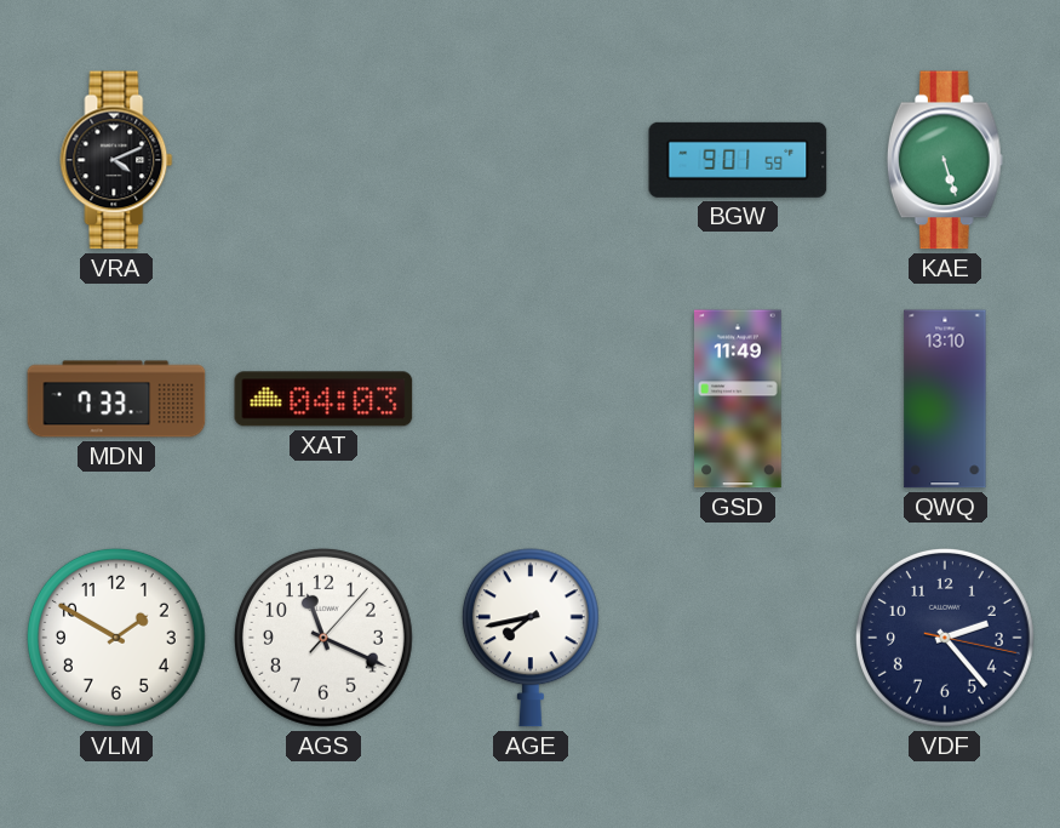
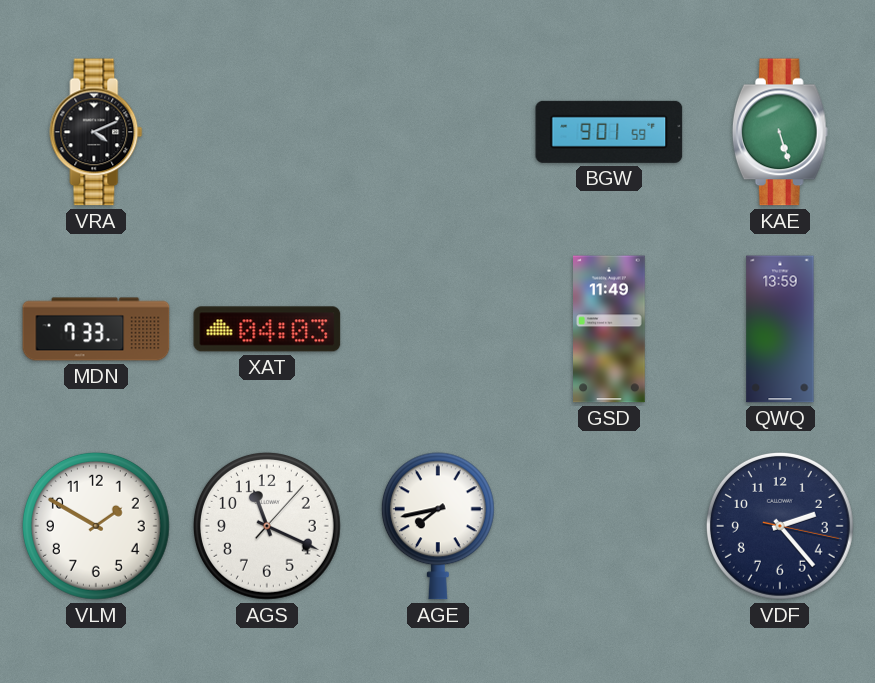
QWQ: 13:10 -> 13:59 (780, 329)
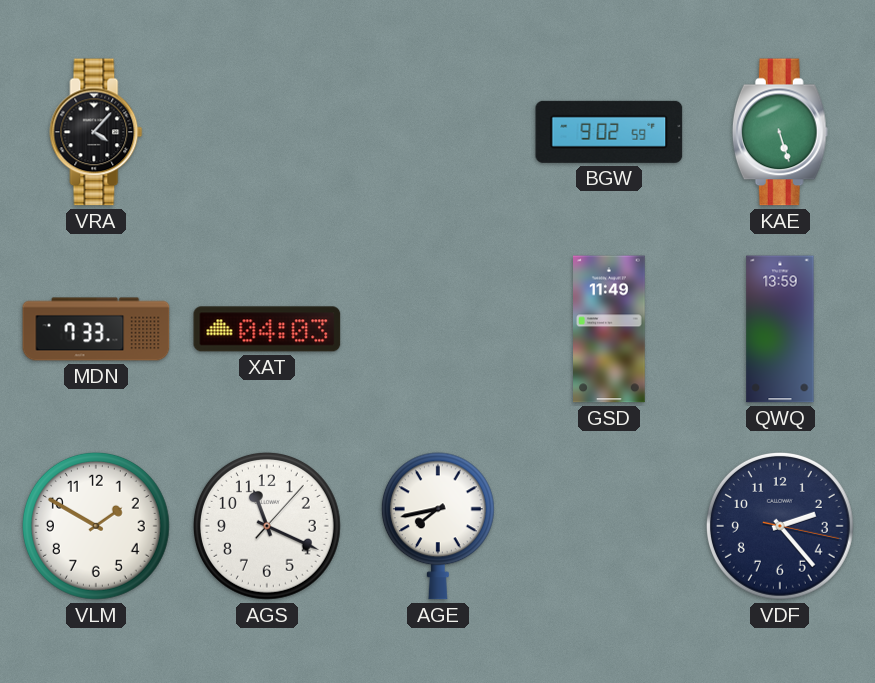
VRA: 4:11 -> 4:07 (96, 132)
BGW: 9:01 -> 9:02 (609, 132)
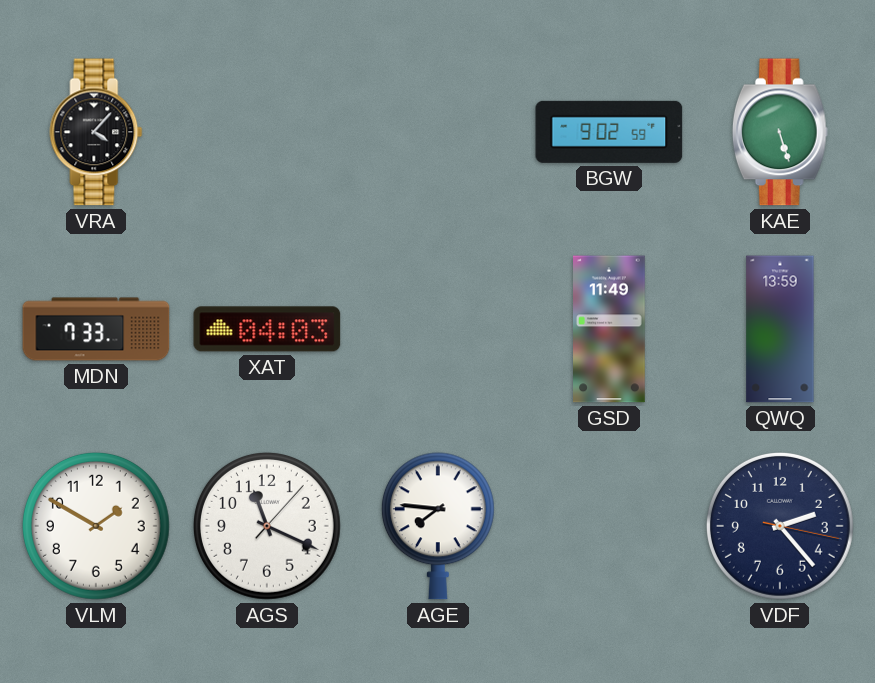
AGE: 7:43 -> 7:46 (438, 526)
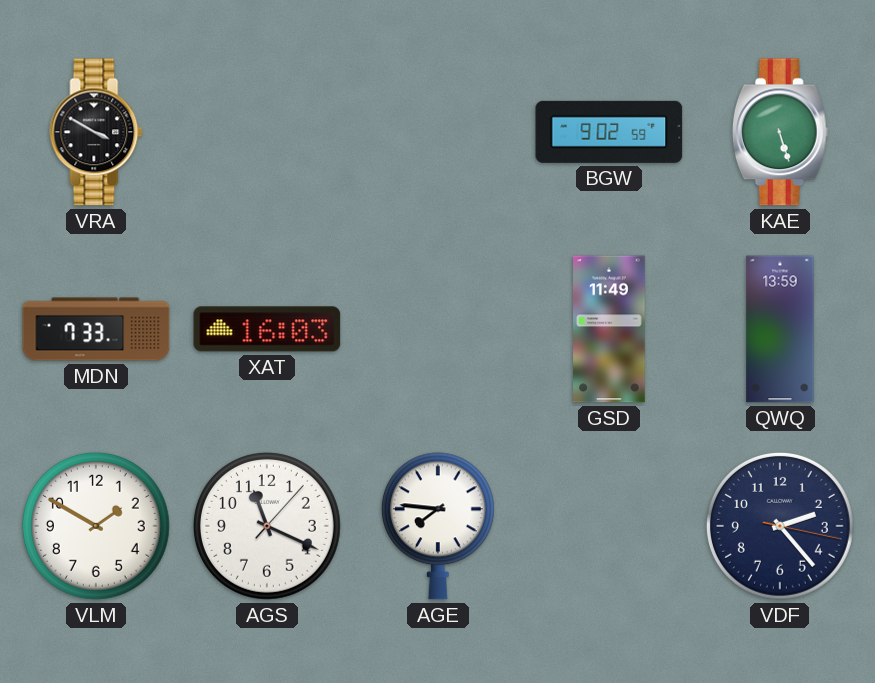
VRA: 4:07 -> 3:50 (96, 132)
XAT: 04:03 -> 16:03 (267, 329)
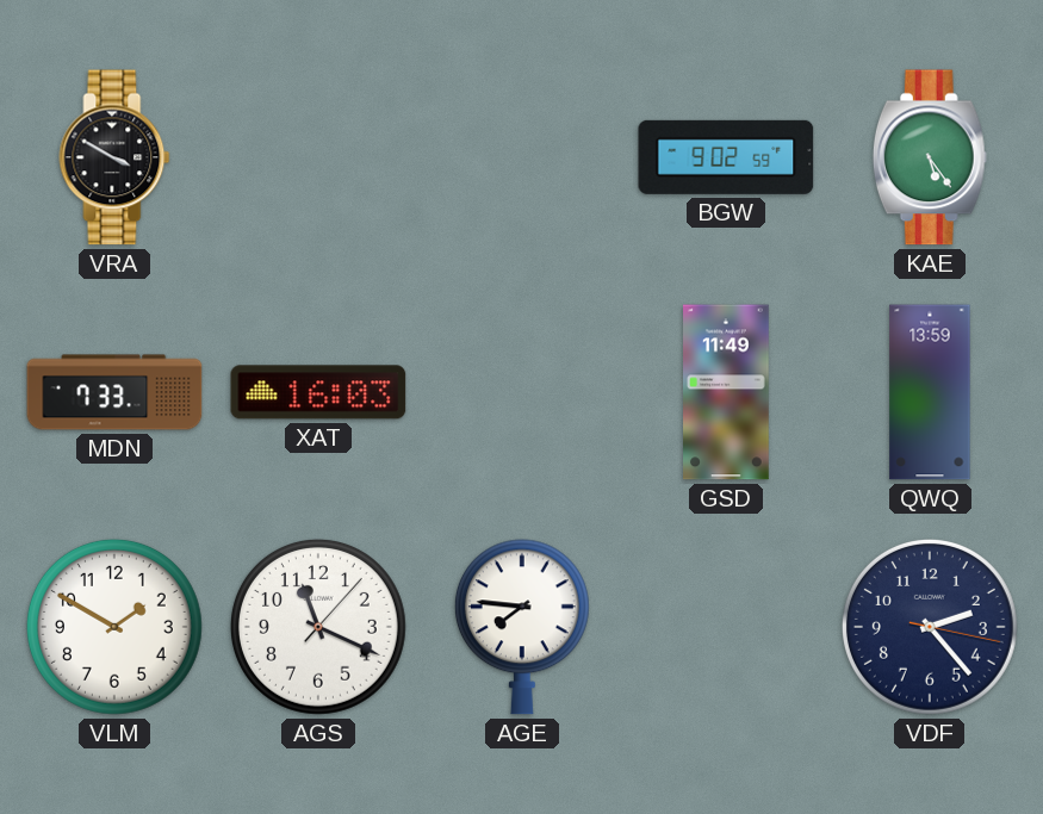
KAE: 5:27 -> 5:24 (930, 157)
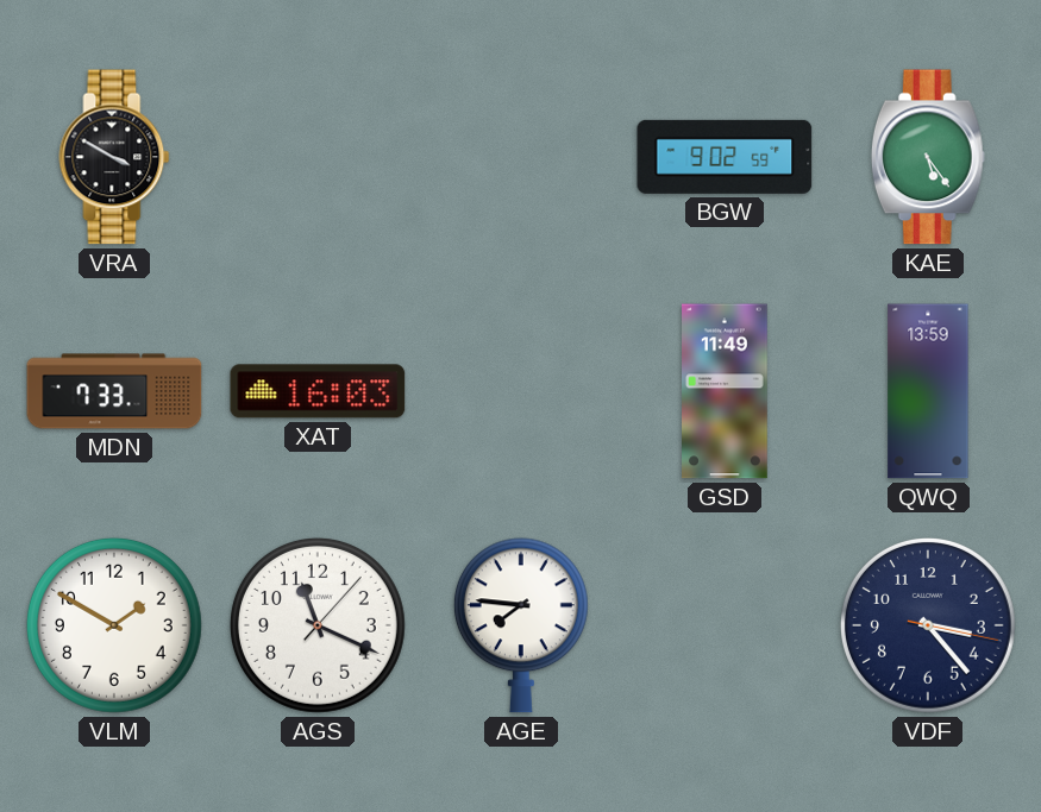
VDF: 2:23 -> 3:23 (928, 625)
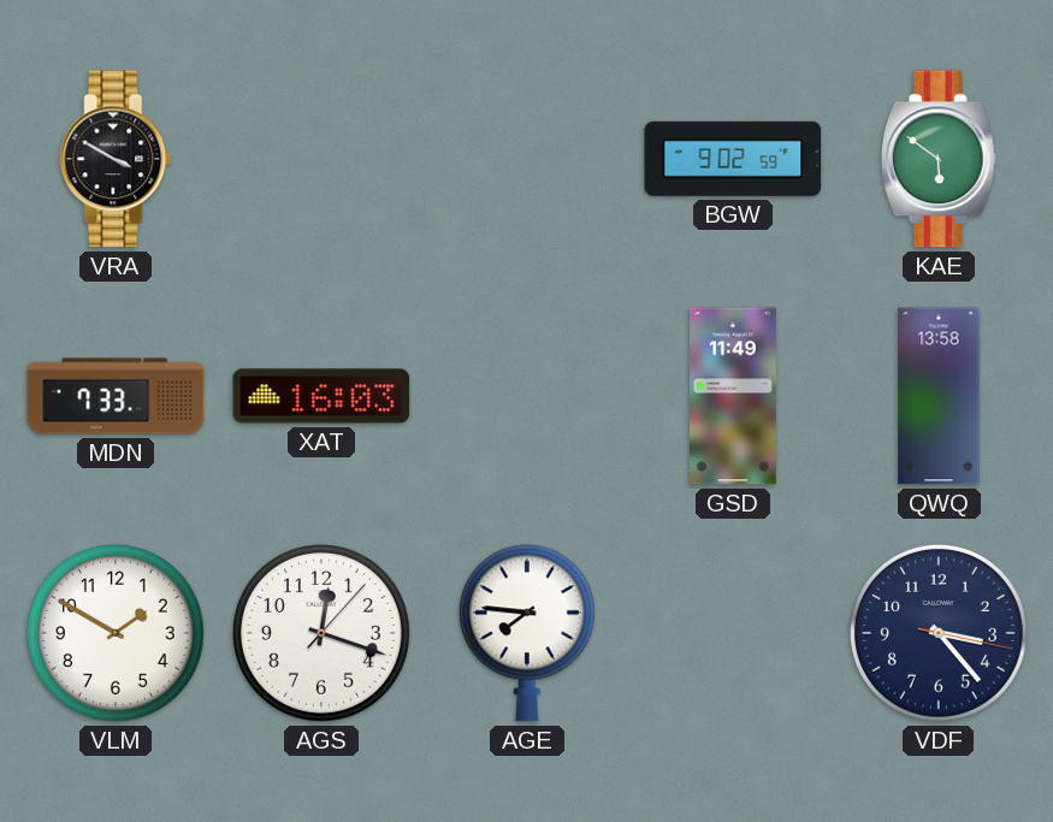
KAE: 5:24 -> 5:51 (939, 159)
QWQ: 13:59 -> 13:58 (939, 396)
AGS: 11:19 -> 12:18 (321, 633)
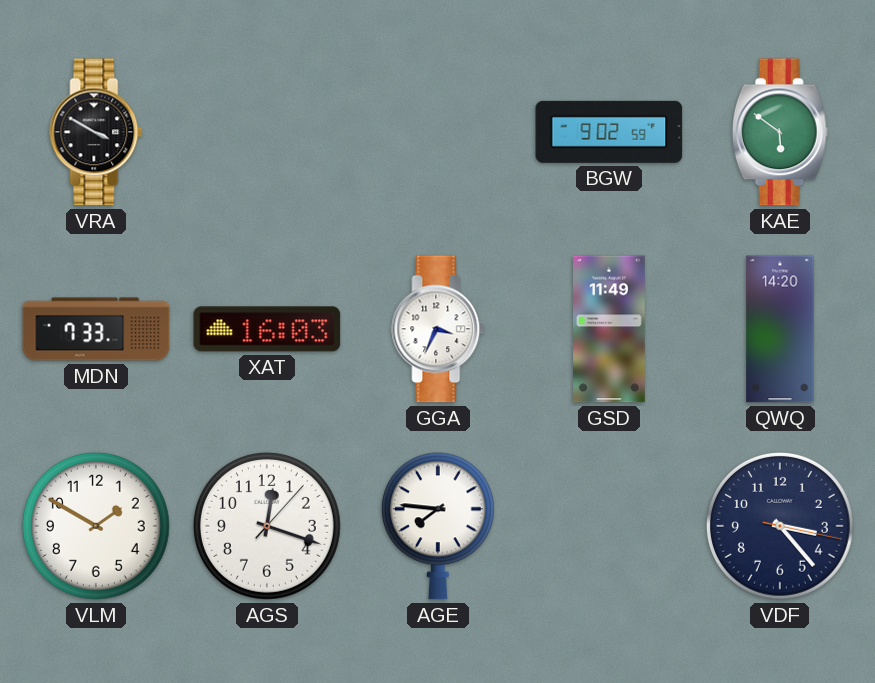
GGA: none -> 3:34 (438, 329)
QWQ: 13:58 -> 14:20 (780, 329)
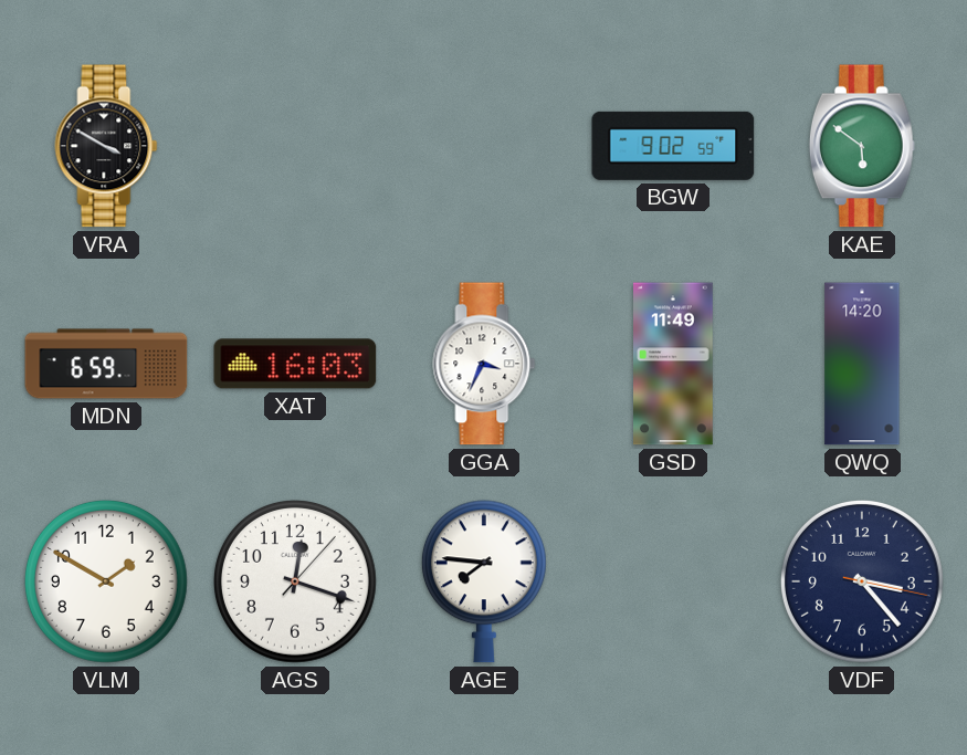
MDN: 7:33 -> 6:59 (106, 364)
